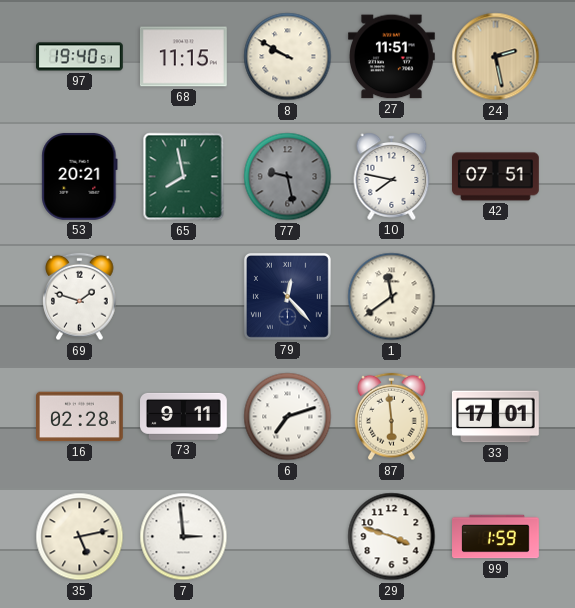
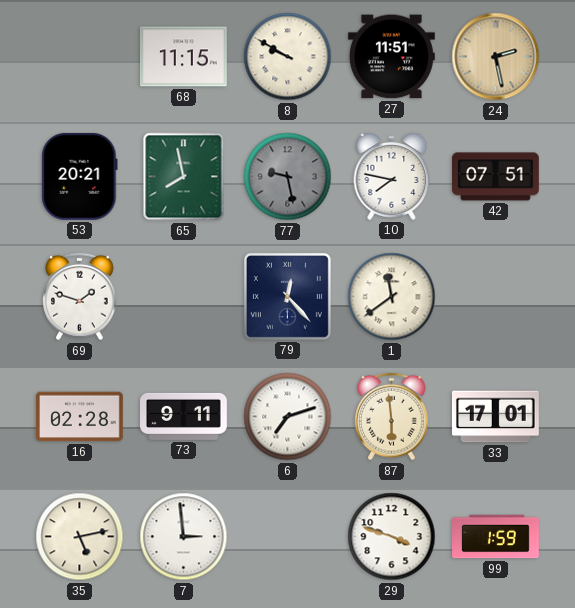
97: 19:40 -> none (80, 57)
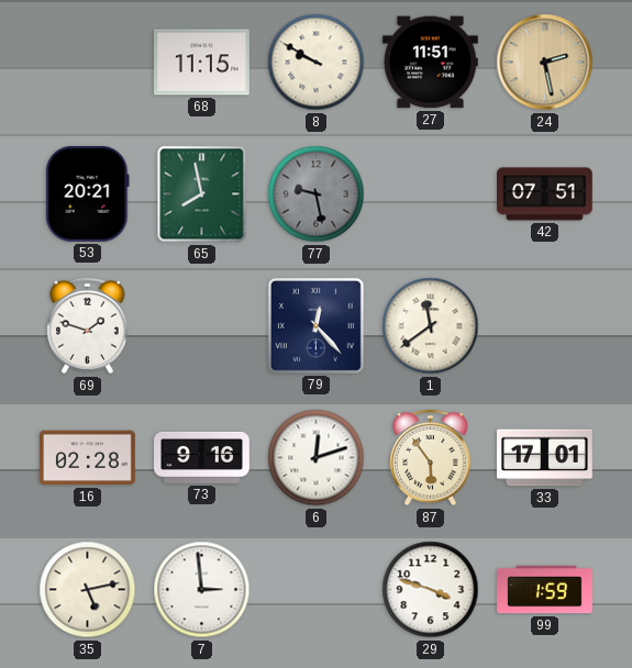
10: 7:47 -> none (392, 176)
73: 9:11 -> 9:16 (202, 457)
6: 7:12 -> 12:12 (317, 458)
87: 5:59 -> 5:54 (431, 458)
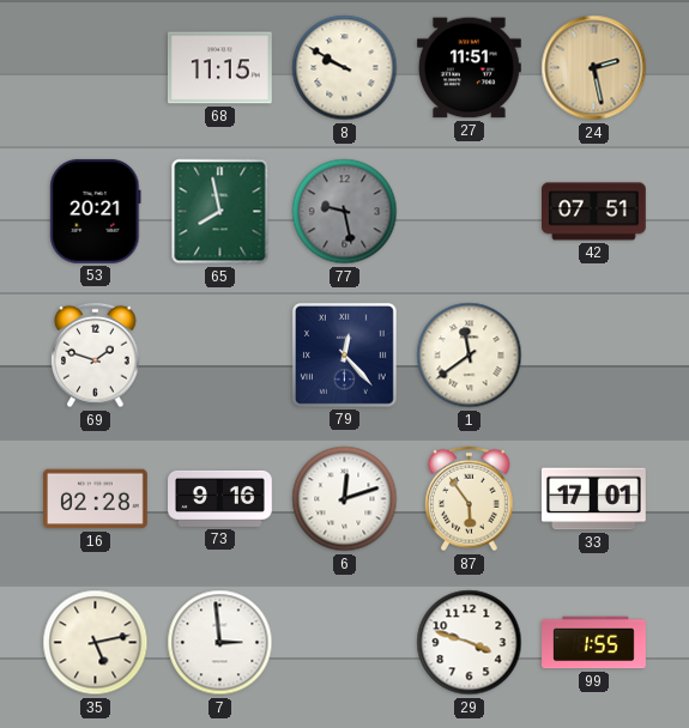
99: 1:59 -> 1:55 (594, 643)
